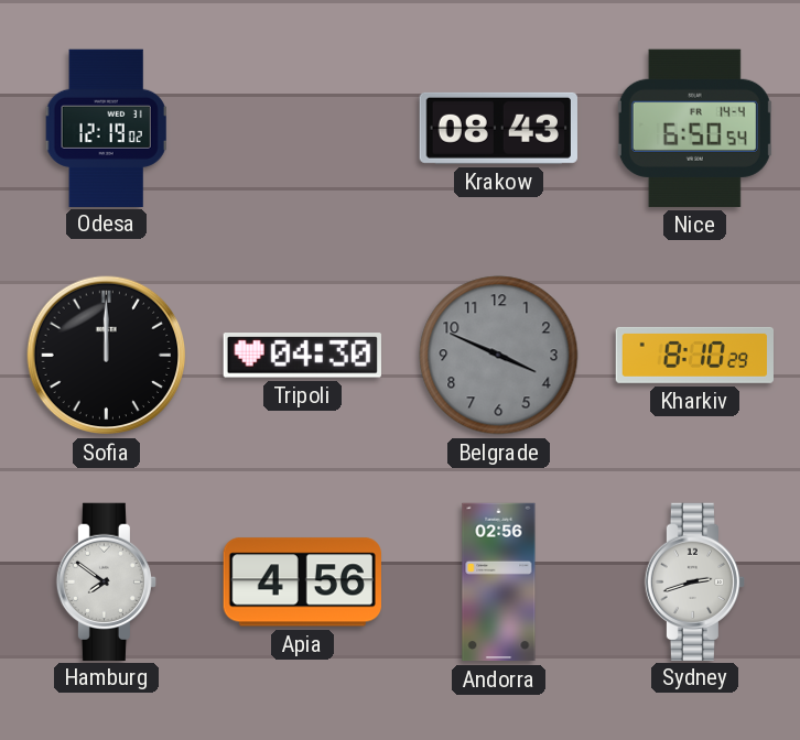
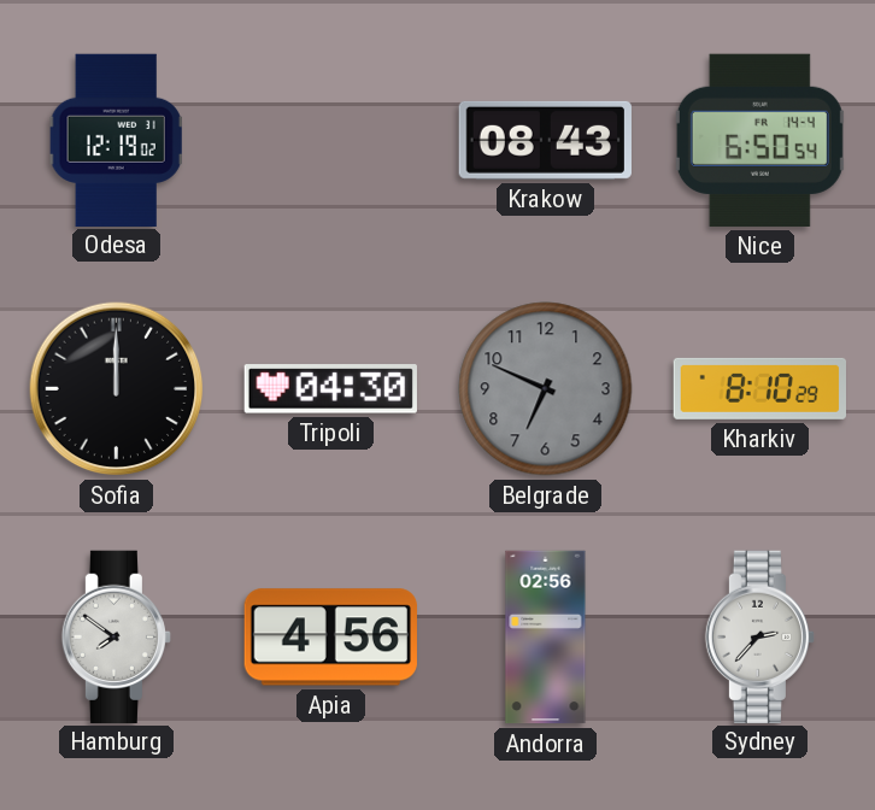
Belgrade: 3:49 -> 6:49 (546, 389)
Sydney: 2:42 -> 2:37 (759, 636)
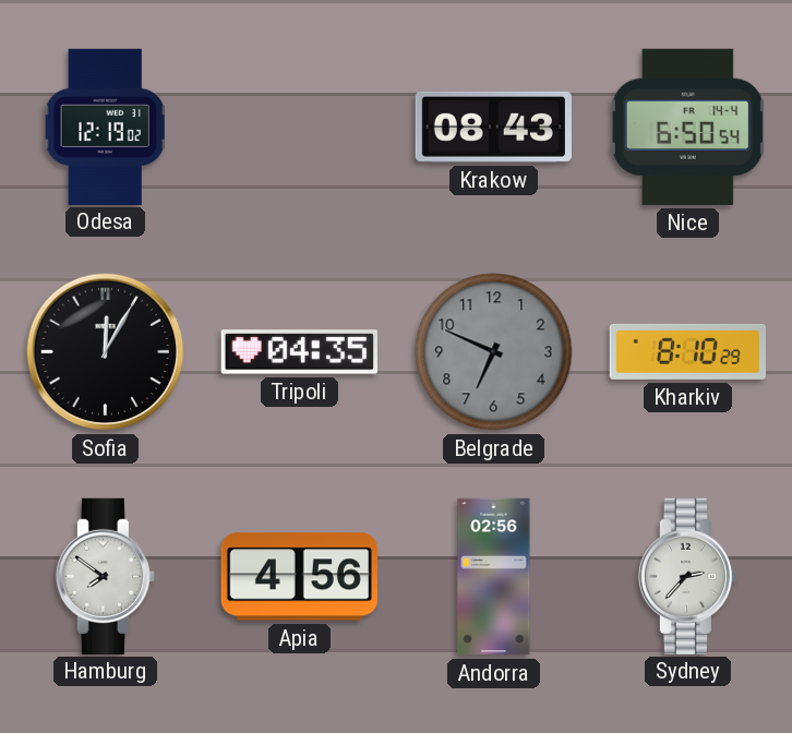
Sofia: 12:00 -> 12:05 (106, 352)
Tripoli: 04:30 -> 04:35 (299, 352)
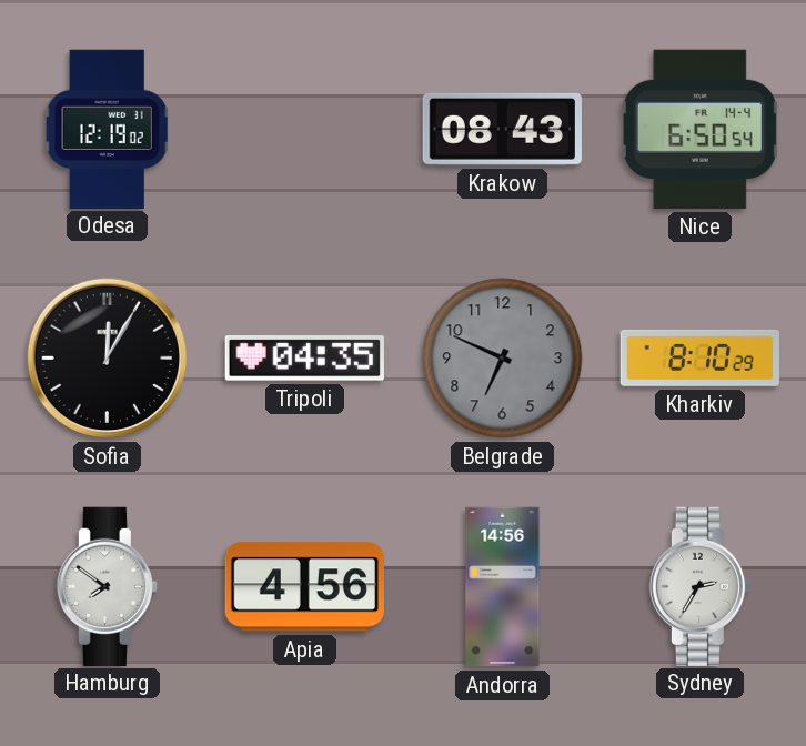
Andorra: 02:56 -> 14:56 (503, 587)
Sydney: 2:37 -> 2:35 (699, 586)
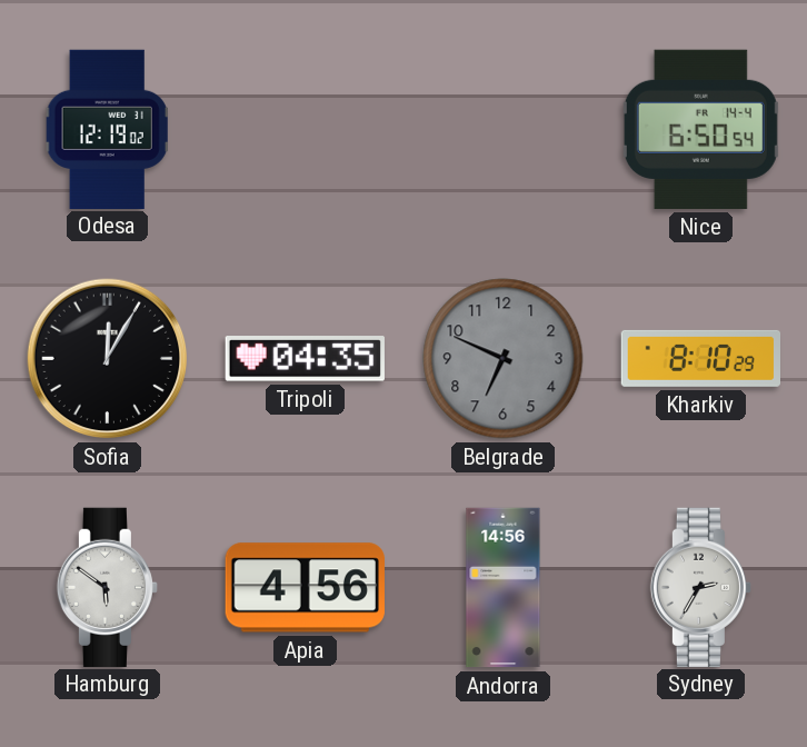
Krakow: 08:43 -> none (502, 129)
Hamburg: 7:51 -> 5:51 (107, 587)
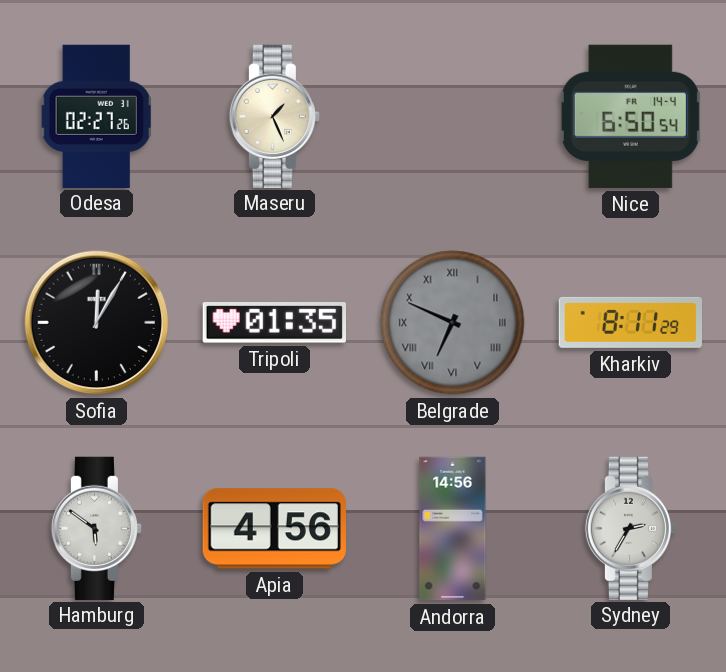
Odesa: 12:19 -> 02:27 (96, 116)
Maseru: none -> 1:26 (274, 116)
Tripoli: 04:35 -> 01:35 (274, 323)
Belgrade numerals: Arabic -> Roman (453, 323)
Kharkiv: 8:10 -> 8:11 (630, 322)
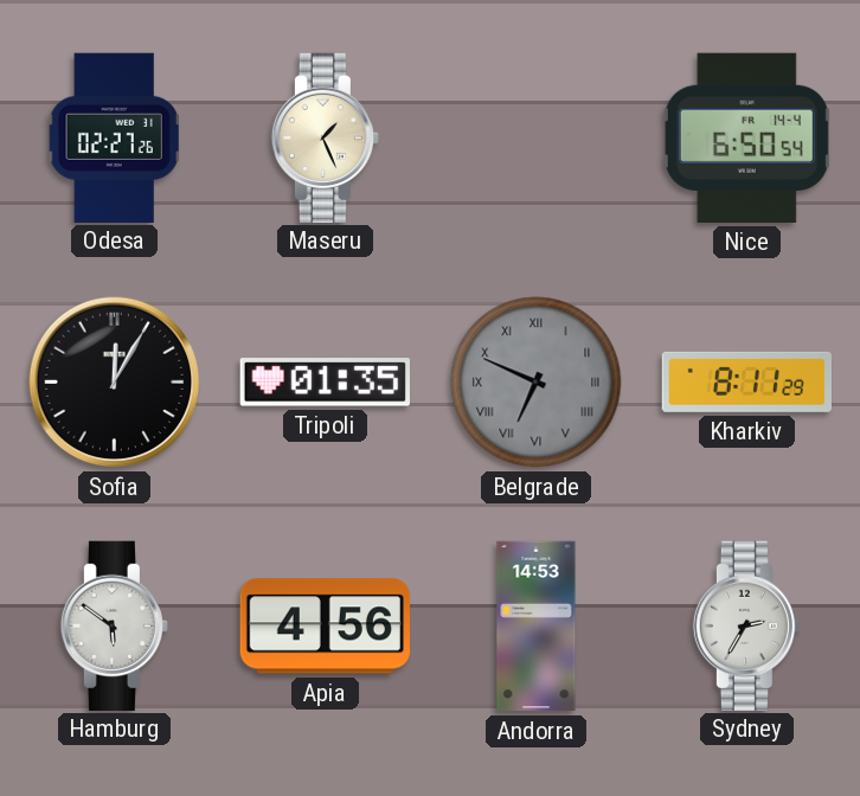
Andorra: 14:56 -> 14:53 (537, 627)
